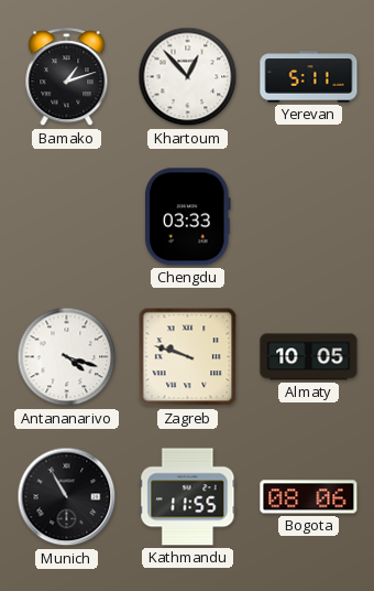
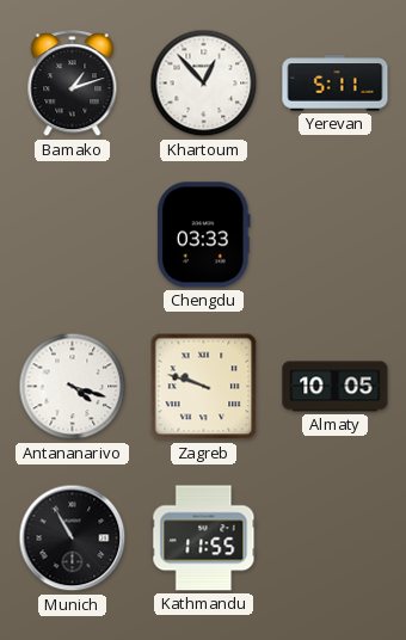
Bogota: 08:06 -> none (309, 497)
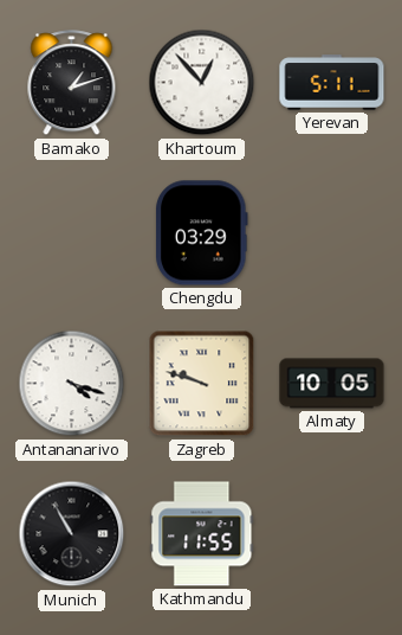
Chengdu: 03:33 -> 03:29 (202, 233)
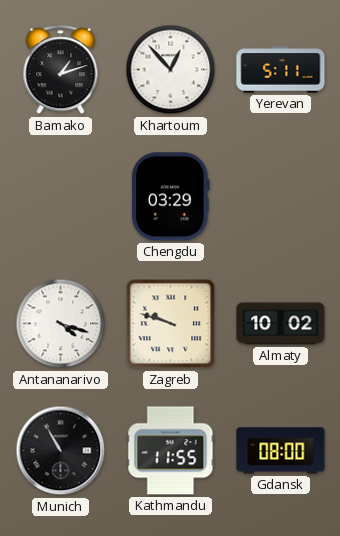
Almaty: 10:05 -> 10:02 (281, 324)
Gdansk: none -> 08:00 (281, 451)
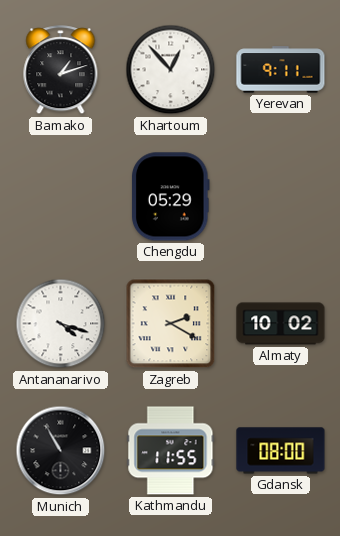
Yerevan: 5:11 -> 9:11 (281, 70)
Chengdu: 03:29 -> 05:29 (171, 197)
Zagreb: 9:48 -> 2:20 (171, 324)
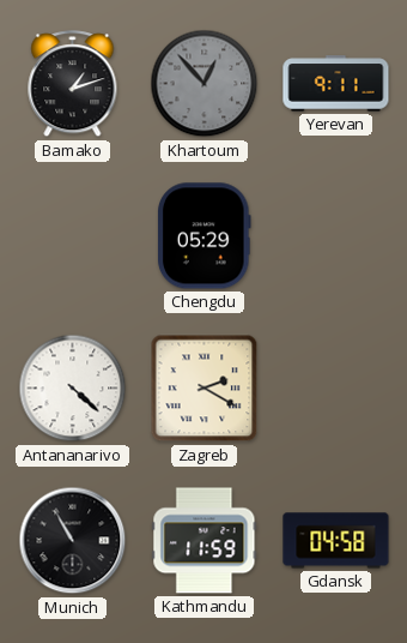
Khartoum dial: white -> grey (205, 84)
Antananarivo: 4:18 -> 4:22 (73, 389)
Almaty: 10:02 -> none (281, 324)
Kathmandu: 11:55 -> 11:59 (205, 541)
Gdansk: 08:00 -> 04:58 (336, 541)
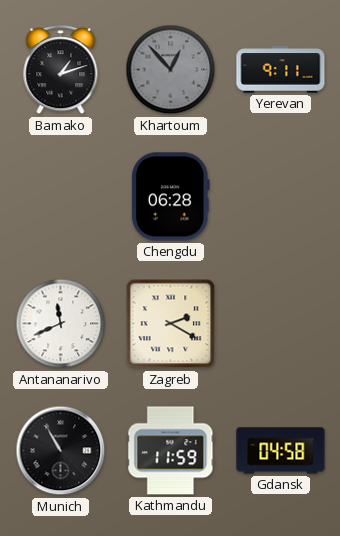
Chengdu: 05:29 -> 06:28 (171, 197)
Antananarivo: 4:22 -> 11:41 (61, 324)
